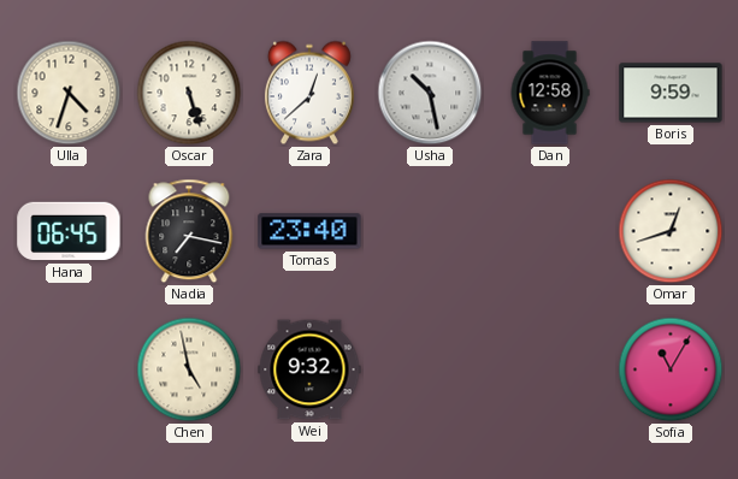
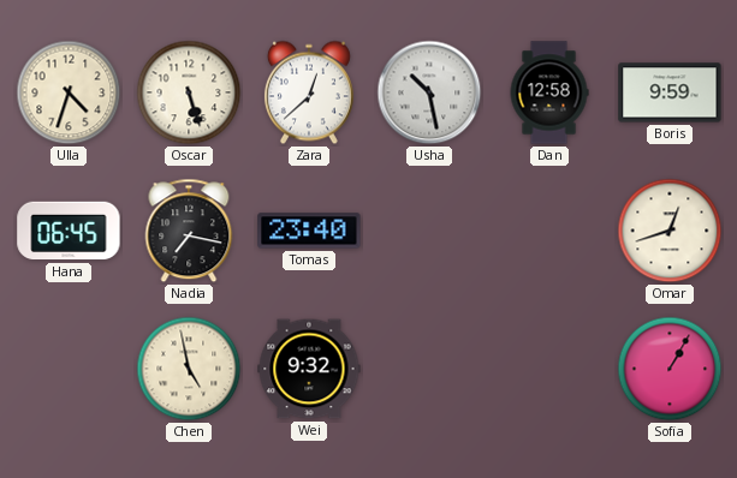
Sofia: 11:05 -> 1:05 (670, 369)
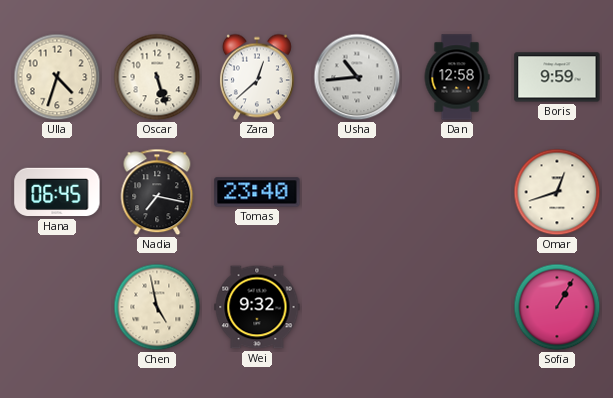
Usha: 10:28 -> 10:44 (357, 77)
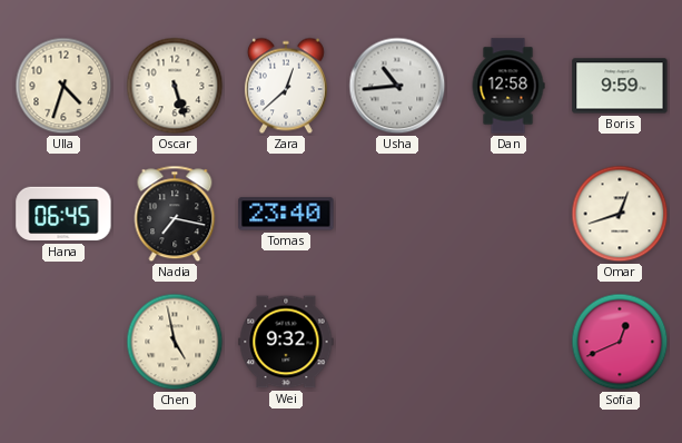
Sofia: 1:05 -> 12:41 (620, 342)
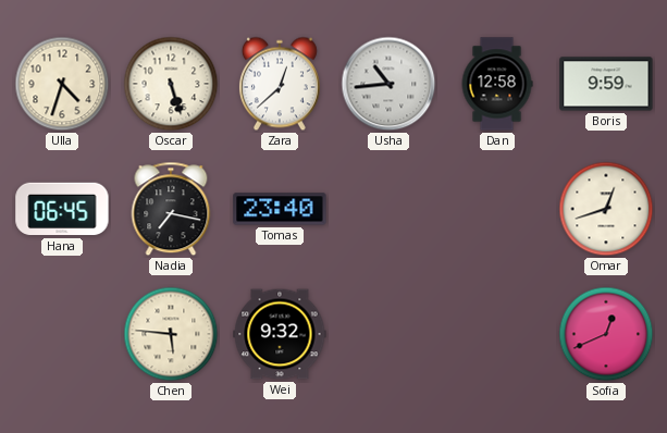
Chen: 4:58 -> 5:46 (171, 334)
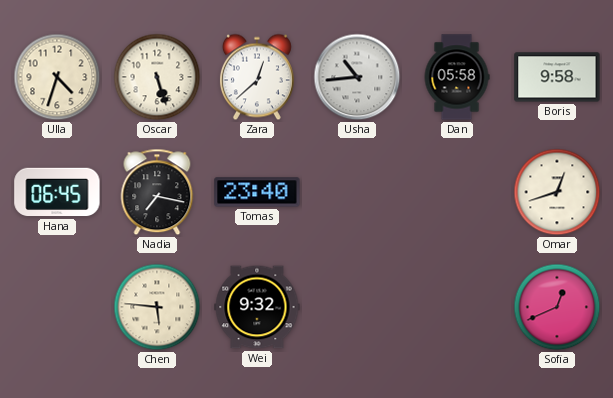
Dan: 12:58 -> 05:58 (457, 77)
Boris: 9:59 -> 9:58 (557, 77)
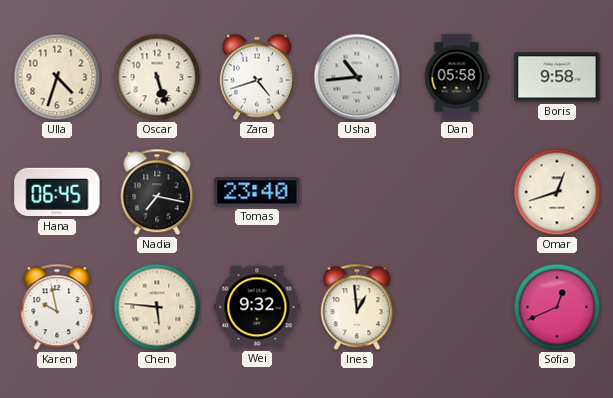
Zara: 12:38 -> 4:42 (257, 77)
Karen: none -> 9:58 (57, 307)
Ines: none -> 12:59 (357, 307)
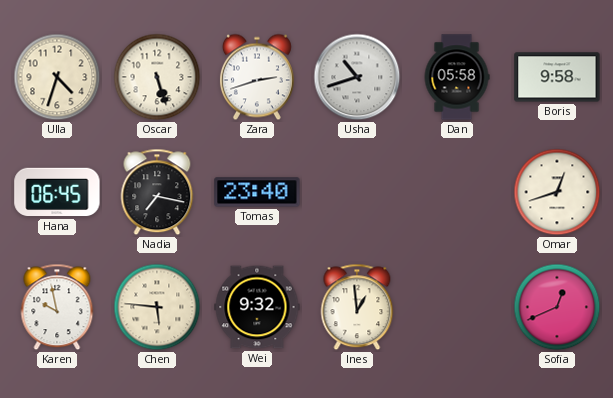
Zara: 4:42 -> 2:42 (257, 77)
Usha: 10:44 -> 10:42 (357, 77)
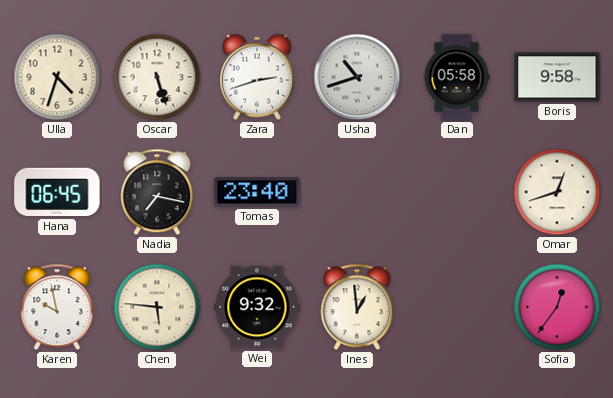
Sofia: 12:41 -> 12:36 (557, 307)
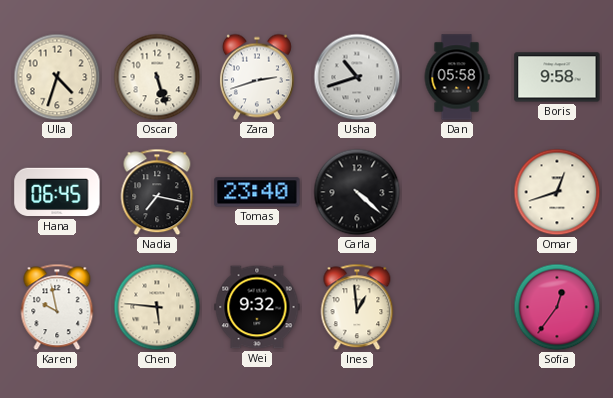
Carla: none -> 4:22 (357, 192)
